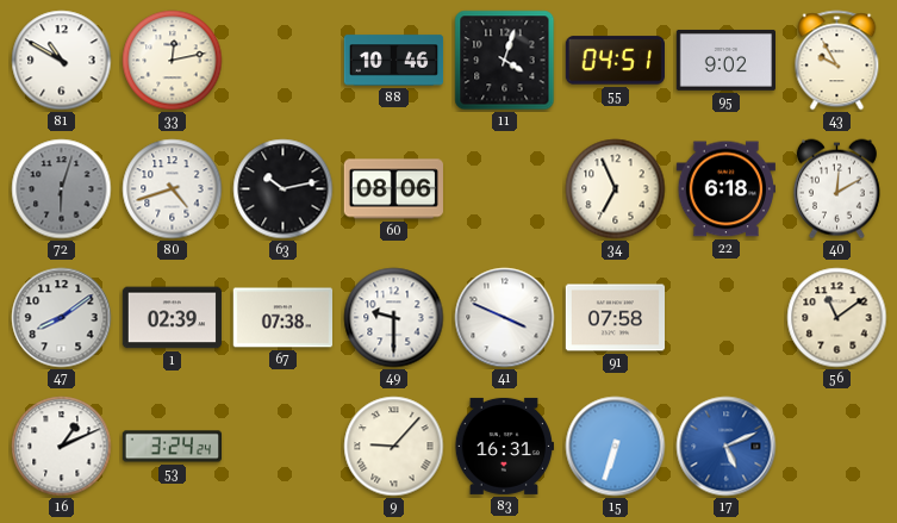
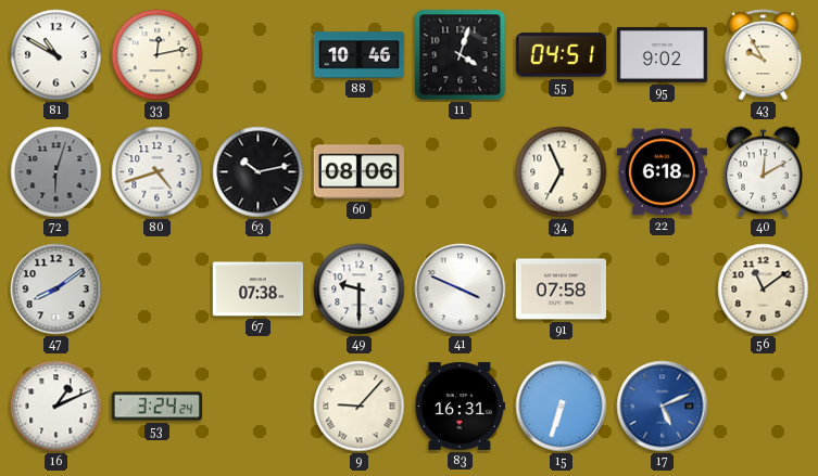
1: 02:39 -> none (172, 318)
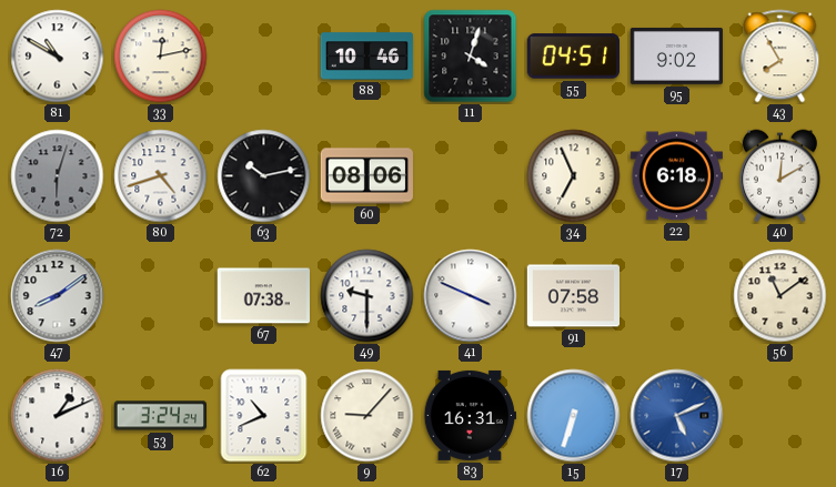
43: 9:55 -> 7:55 (780, 57)
62: none -> 10:41 (264, 416)
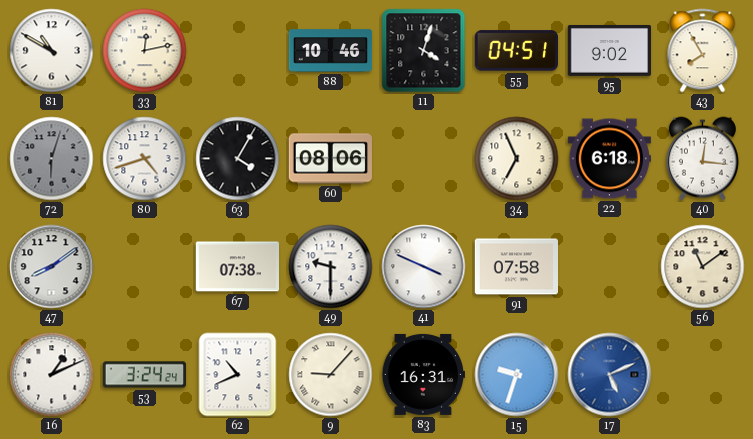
63: 10:13 -> 4:05 (238, 159)
40: 12:10 -> 12:16 (702, 159)
15: 6:33 -> 9:33 (517, 375)
